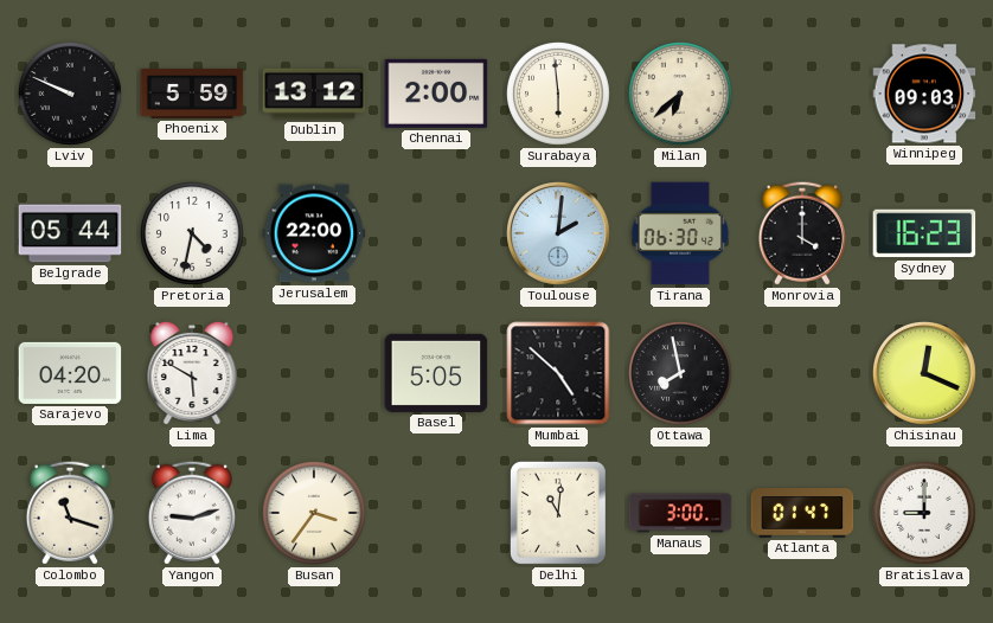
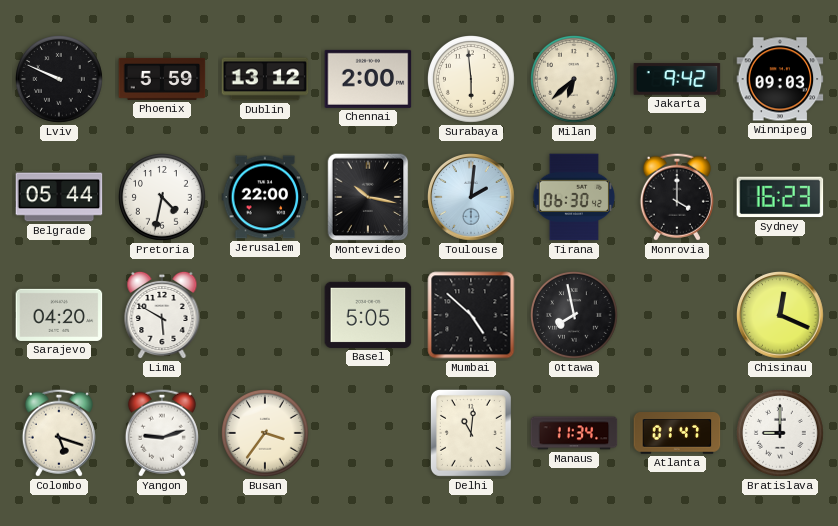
Jakarta: none -> 9:42 (677, 79)
Montevideo: none -> 10:17 (368, 197)
Colombo: 11:18 -> 5:18 (59, 433)
Manaus: 3:00 -> 11:34 (574, 433)
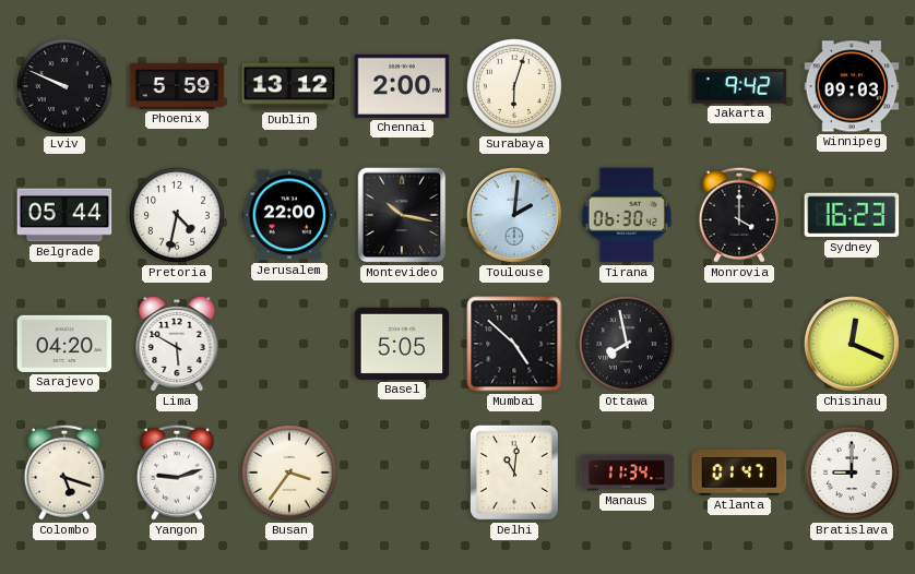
Surabaya: 5:59 -> 6:03 (515, 87)
Milan: 6:38 -> none (575, 80)
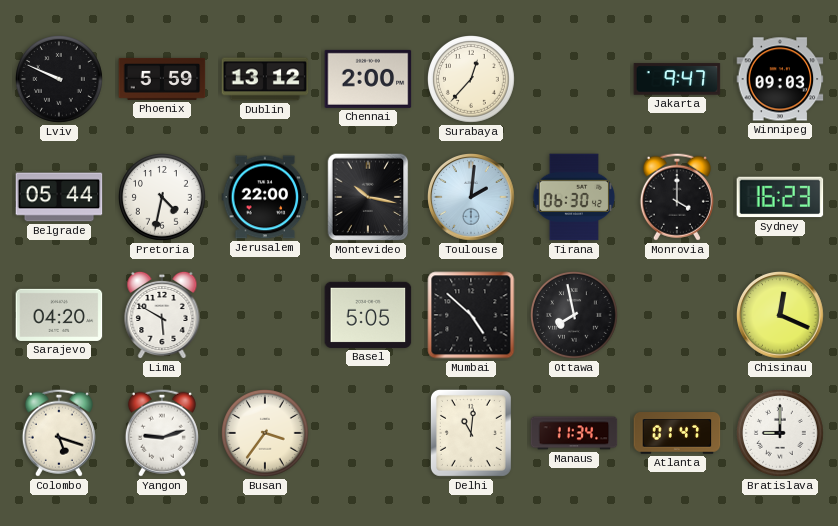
Surabaya: 6:03 -> 12:37 (472, 80)
Jakarta: 9:42 -> 9:47 (677, 79)
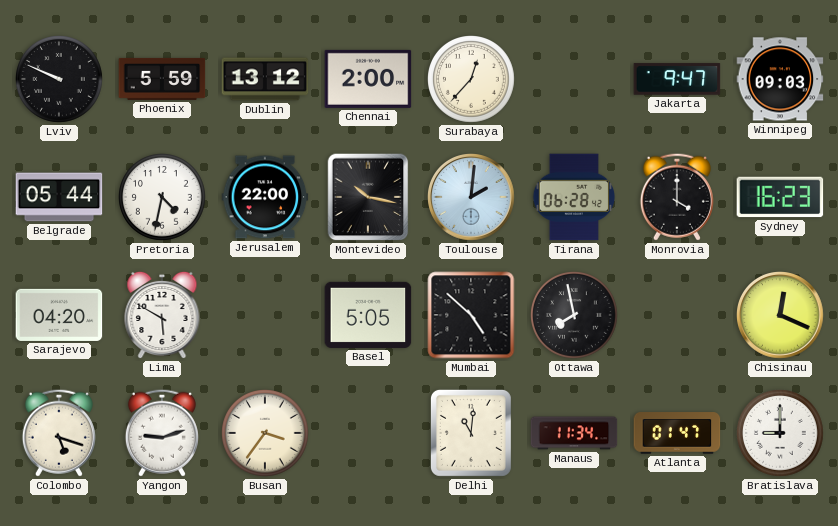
Tirana: 06:30 -> 06:28 (574, 197)
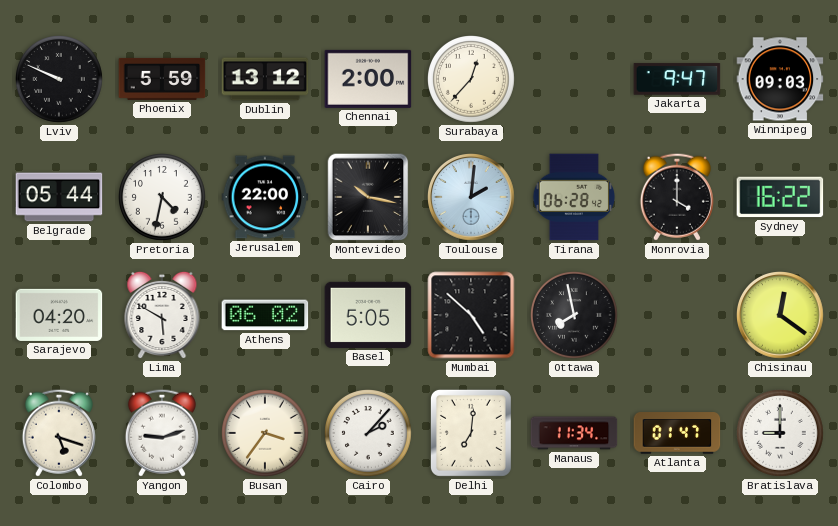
Sydney: 16:23 -> 16:22 (780, 197)
Athens: none -> 06:02 (265, 315)
Chisinau: 12:19 -> 12:21 (781, 316)
Cairo: none -> 2:07 (369, 434)
Delhi: 11:01 -> 7:01 (471, 433)
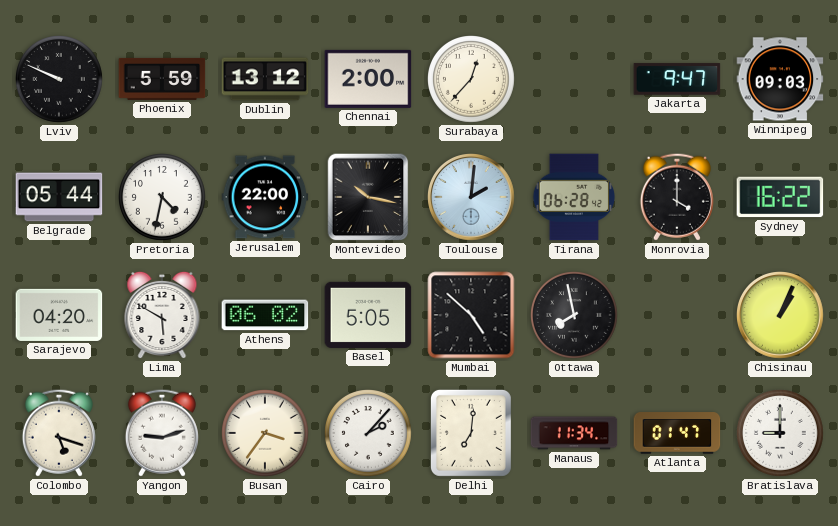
Chisinau: 12:21 -> 1:04 (781, 316)
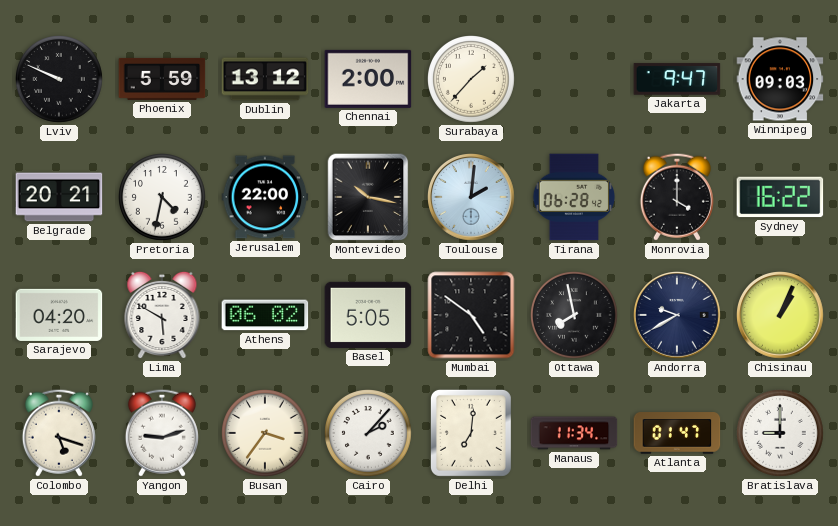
Surabaya: 12:37 -> 1:37 (472, 80)
Belgrade: 05:44 -> 20:21 (59, 197)
Mumbai: 4:52 -> 4:51 (471, 315)
Andorra: none -> 9:40 (678, 316)
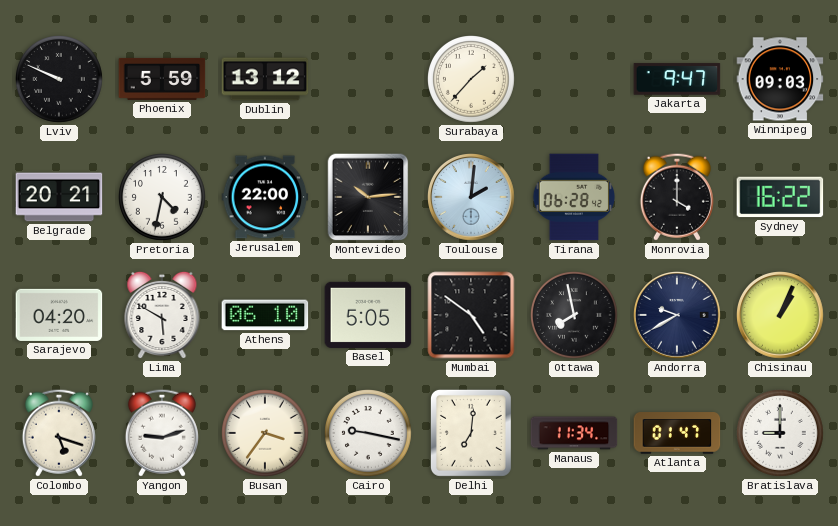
Chennai: 2:00 -> none (368, 79)
Montevideo: 10:17 -> 10:14 (368, 197)
Athens: 06:02 -> 06:10 (265, 315)
Cairo: 2:07 -> 9:17 (369, 434)
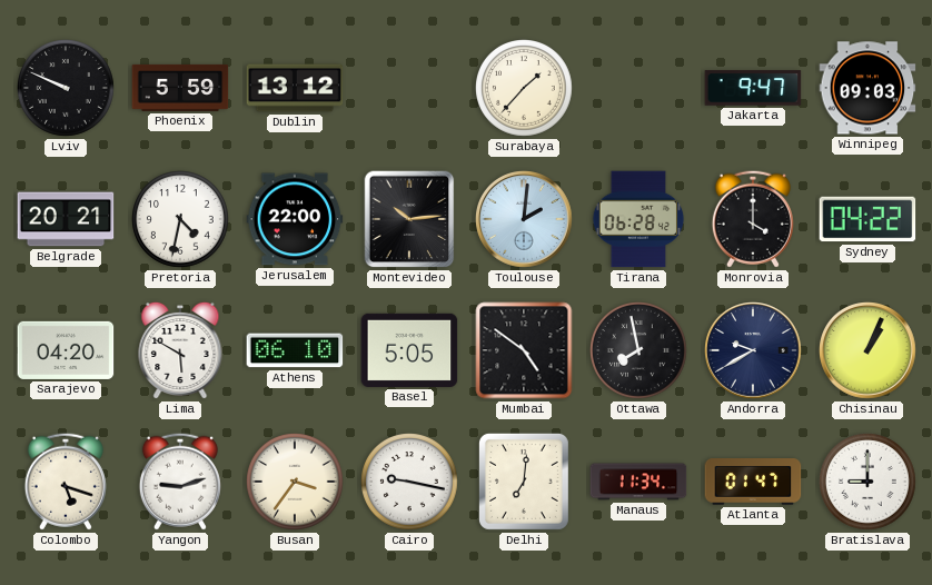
Sydney: 16:22 -> 04:22 (867, 219)
